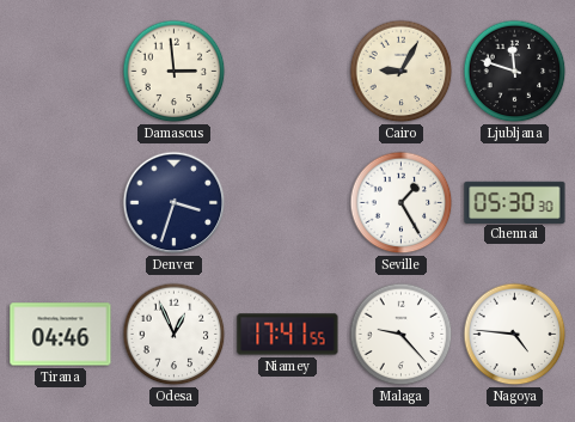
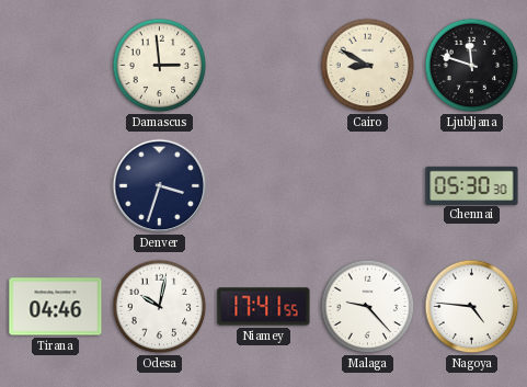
Cairo: 9:05 -> 8:50 (368, 66)
Seville: 1:25 -> none (402, 203)
Odesa: 12:56 -> 10:02 (160, 307)
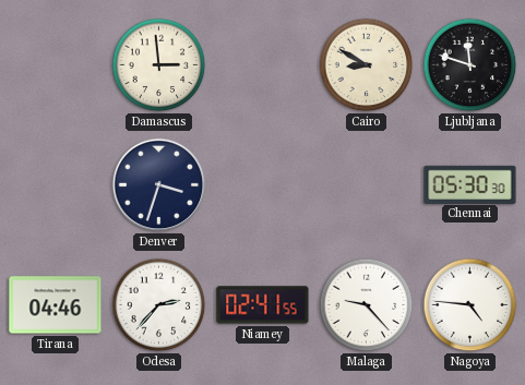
Odesa: 10:02 -> 2:37 (159, 305)
Niamey: 17:41 -> 02:41 (263, 305)
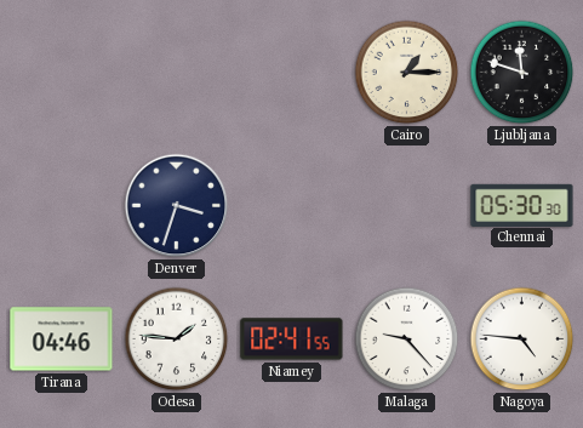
Damascus: 2:59 -> none (159, 65)
Cairo: 8:50 -> 1:15 (407, 73)
Odesa: 2:37 -> 1:46 (177, 339)
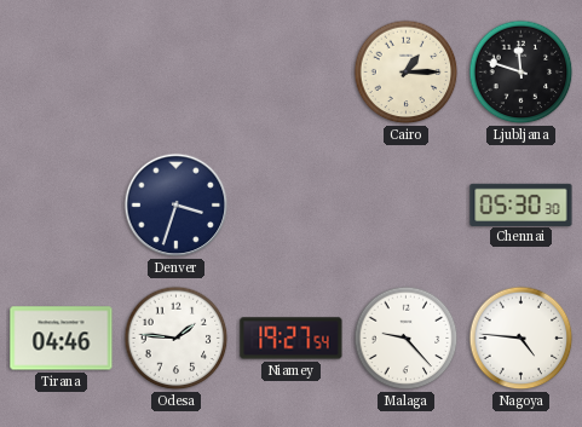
Niamey: 02:41 -> 19:27 (292, 339)
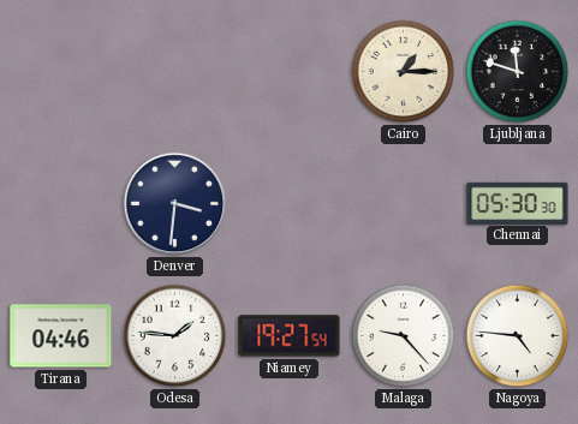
Denver: 3:33 -> 3:31 (175, 204)
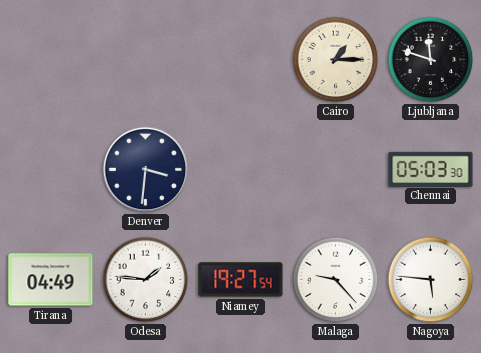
Chennai: 05:30 -> 05:03 (431, 169)
Tirana: 04:46 -> 04:49 (51, 280)
Nagoya: 4:46 -> 5:46 (431, 280)
